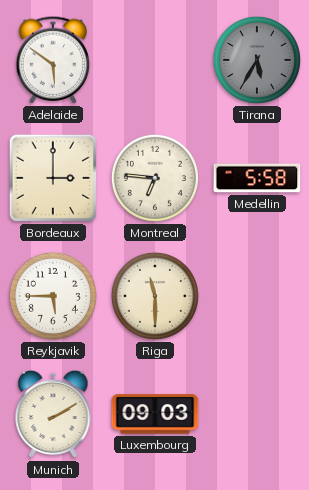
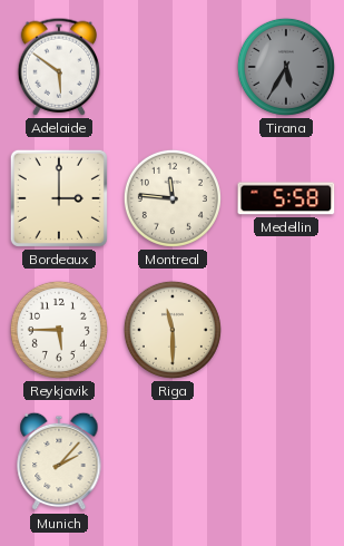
Montreal: 6:46 -> 11:46 (173, 198)
Munich: 2:10 -> 2:07 (59, 461)
Luxembourg: 09:03 -> none (155, 414)
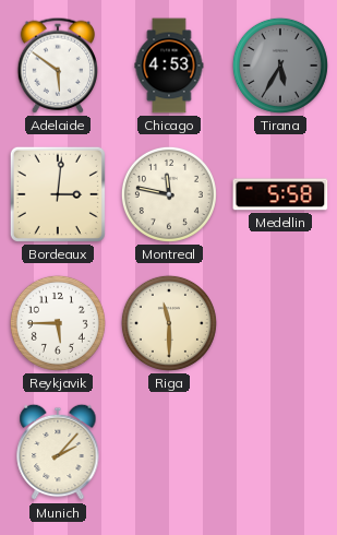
Chicago: none -> 4:53 (169, 66)
Bordeaux: 3:00 -> 3:01 (58, 194)
Montreal: 11:46 -> 11:47 (169, 194)
